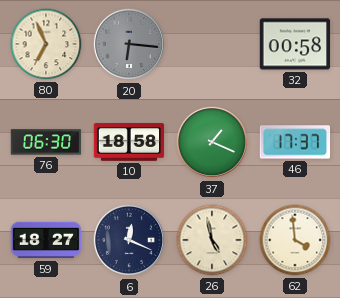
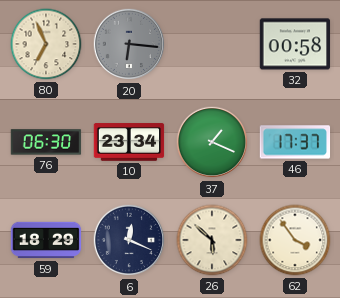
10: 18:58 -> 23:34 (129, 142)
59: 18:27 -> 18:29 (46, 240)
26: 4:58 -> 5:52 (212, 240)
62: 3:59 -> 3:54 (295, 240)
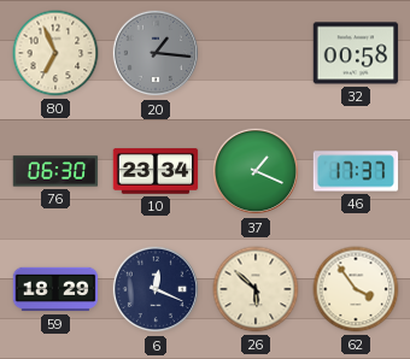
20: 6:16 -> 1:16 (156, 53)
